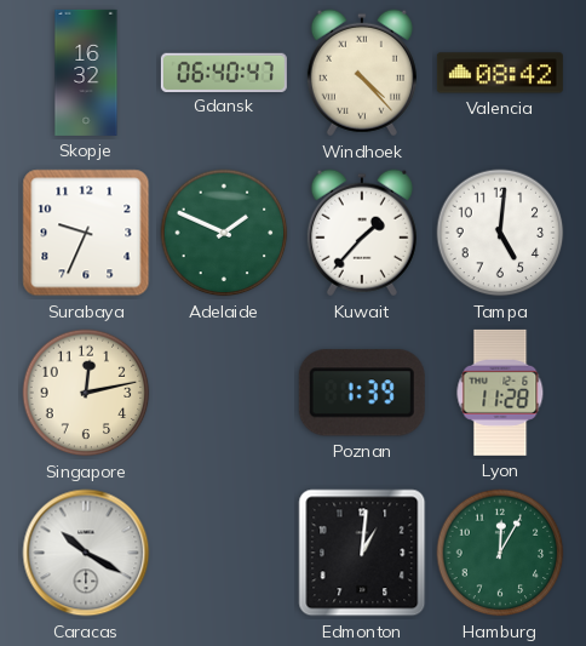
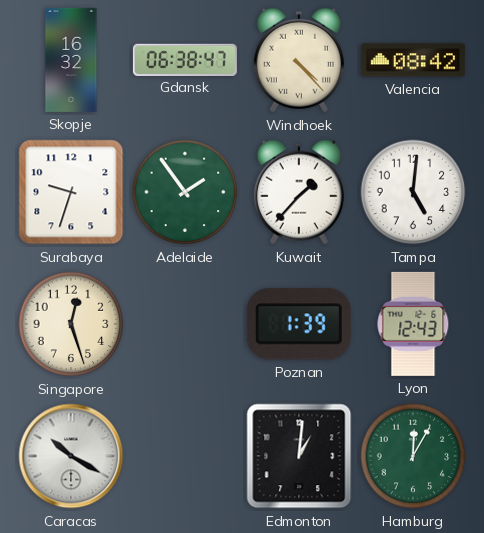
Gdansk: 06:40 -> 06:38 (185, 59)
Surabaya: 9:34 -> 9:33 (71, 192)
Adelaide: 1:49 -> 1:54 (185, 192)
Singapore: 12:13 -> 12:27 (71, 324)
Lyon: 11:28 -> 12:43 (413, 324)
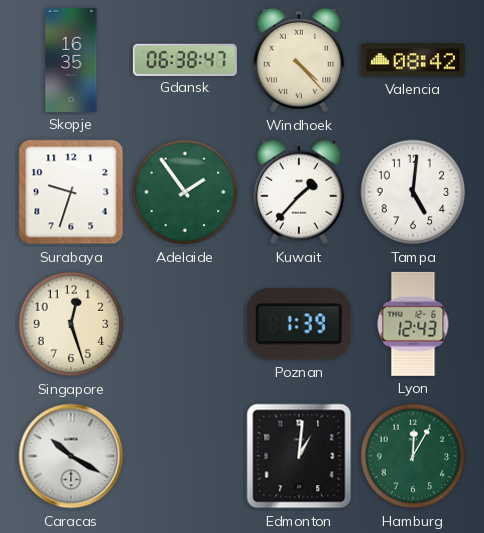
Skopje: 16:32 -> 16:35 (71, 60)
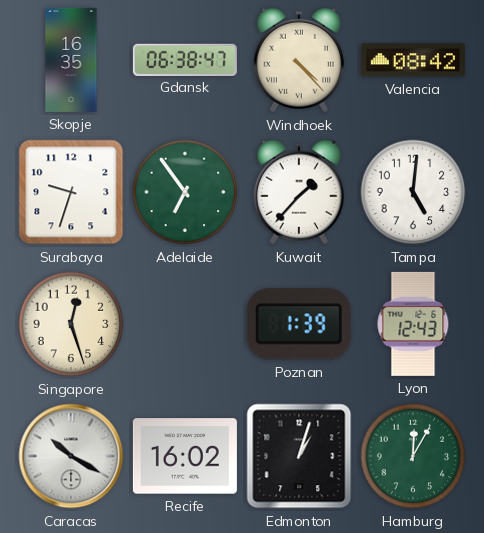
Adelaide: 1:54 -> 6:54 (185, 192)
Recife: none -> 16:02 (185, 456)
Edmonton: 1:01 -> 1:03 (299, 456)
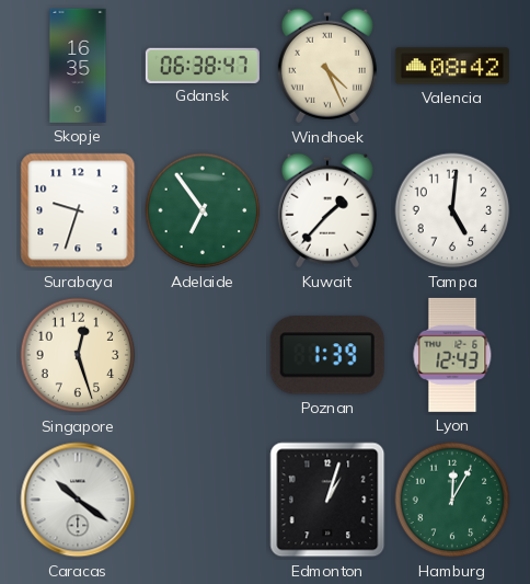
Windhoek: 4:23 -> 4:26 (327, 66)
Caracas: 10:20 -> 10:21 (78, 500)
Recife: 16:02 -> none (185, 456)
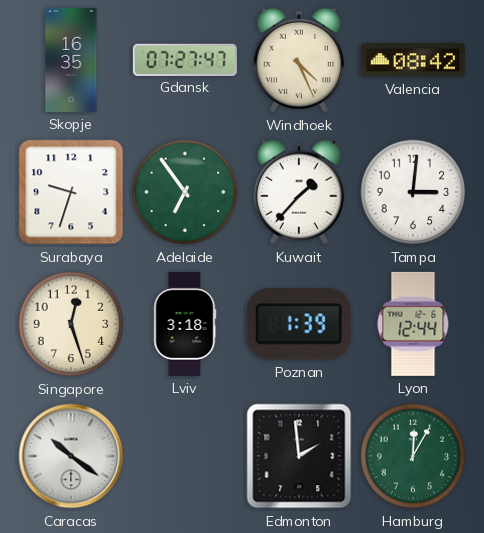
Gdansk: 06:38 -> 07:27 (185, 59)
Tampa: 5:01 -> 3:01 (413, 192)
Lviv: none -> 3:18 (185, 324)
Lyon: 12:43 -> 12:44 (413, 324)
Edmonton: 1:03 -> 1:59 (299, 456)
